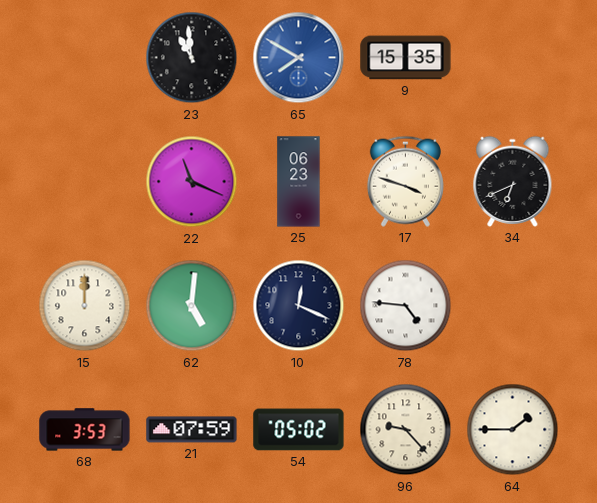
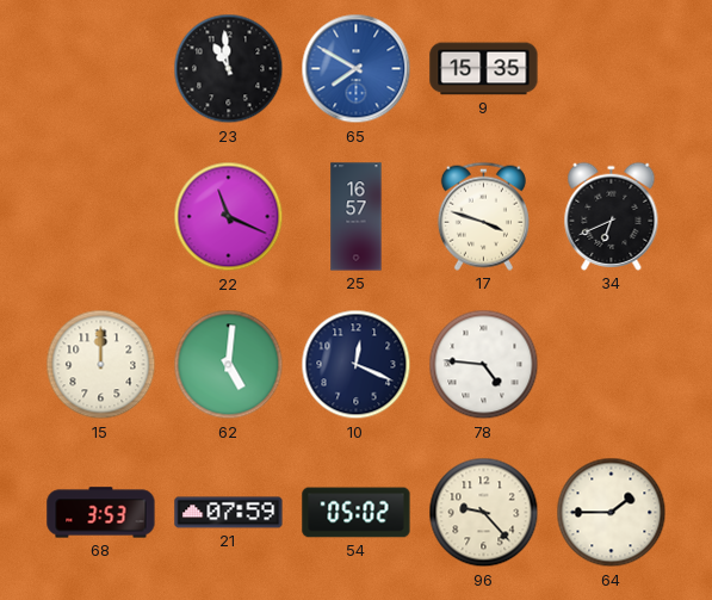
25: 06:23 -> 16:57 (357, 217)
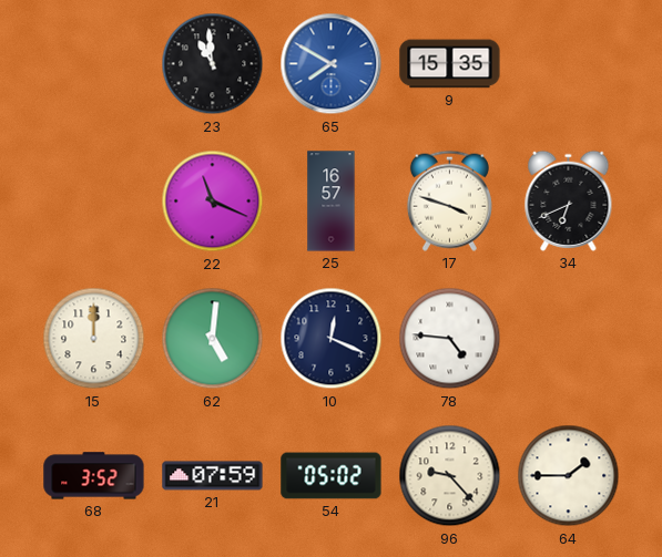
68: 3:53 -> 3:52 (94, 476)
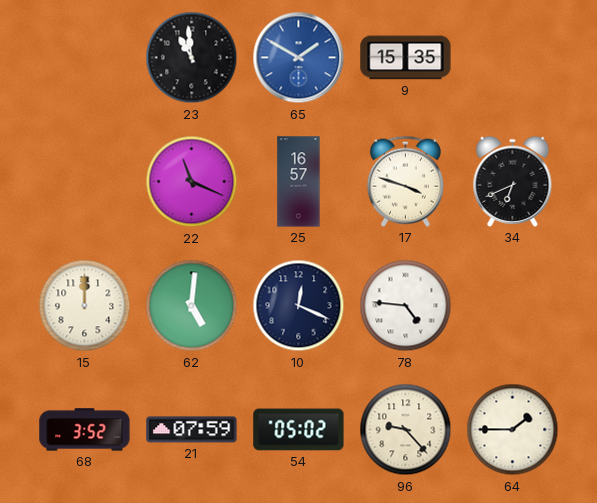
65: 7:50 -> 1:50 (299, 58)
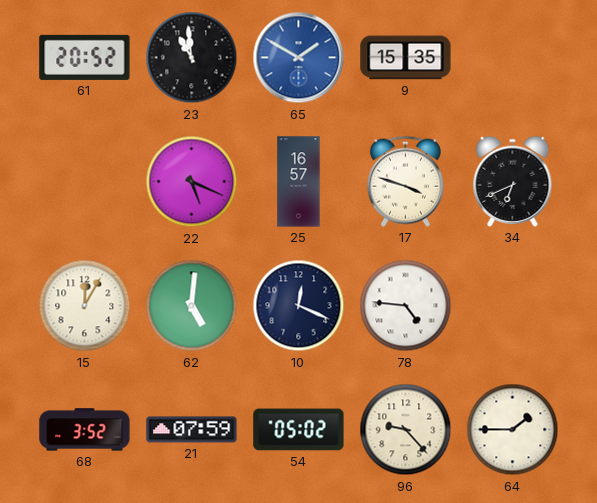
61: none -> 20:52 (85, 57)
22: 11:19 -> 5:19 (192, 182)
15: 12:00 -> 12:05 (85, 306)
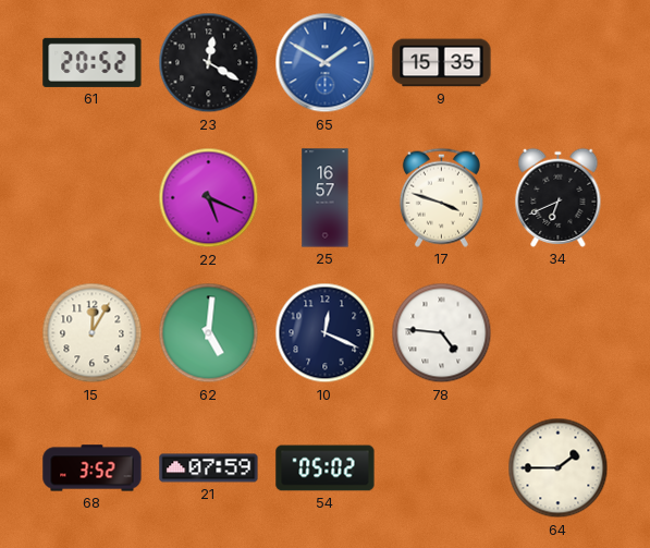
23: 10:59 -> 12:20 (209, 63)
96: 9:23 -> none (406, 430)
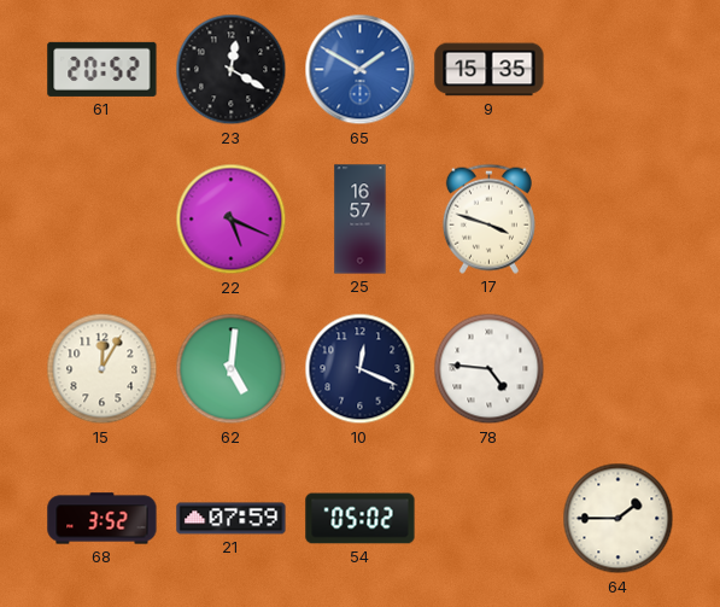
34: 6:41 -> none (559, 197)
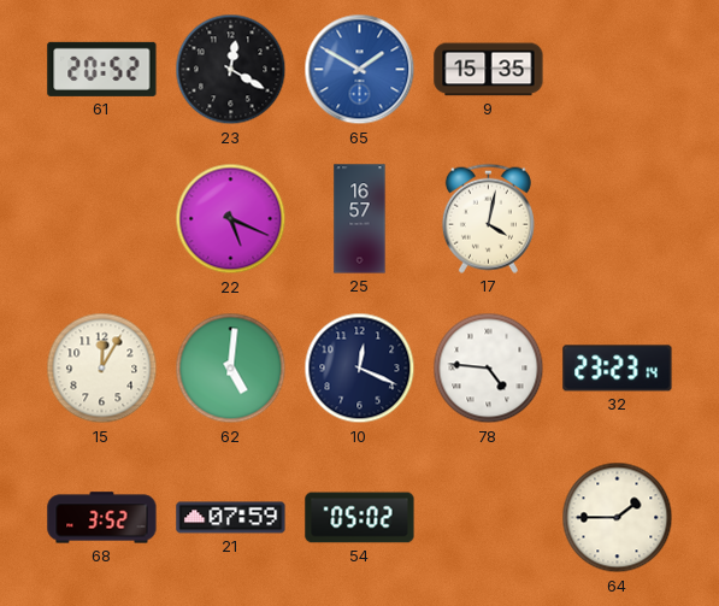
17: 3:48 -> 4:02 (488, 218)
32: none -> 23:23 (618, 369)
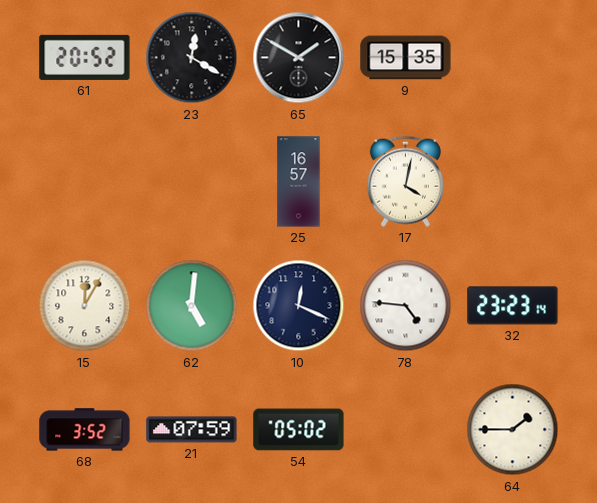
65 dial: blue -> black (299, 58)
22: 5:19 -> none (231, 219)
